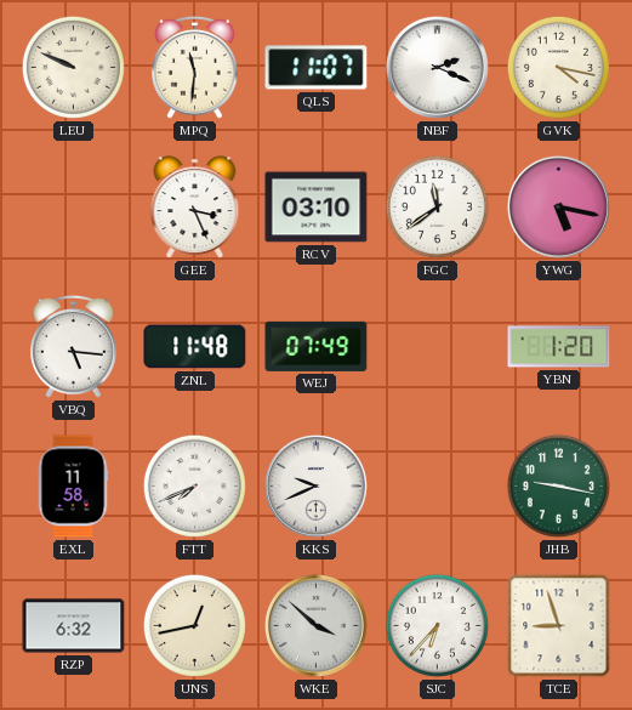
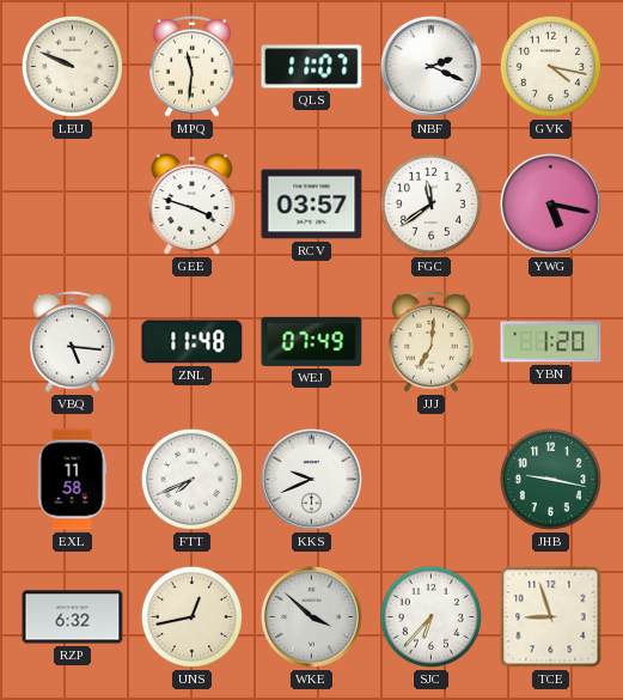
GEE: 3:26 -> 3:48 (193, 205)
RCV: 03:10 -> 03:57 (312, 205)
JJJ: none -> 7:01 (432, 341)
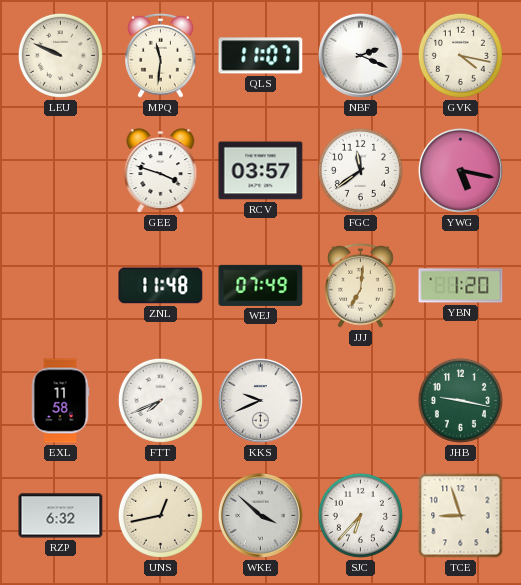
VBQ: 5:16 -> none (73, 341)
